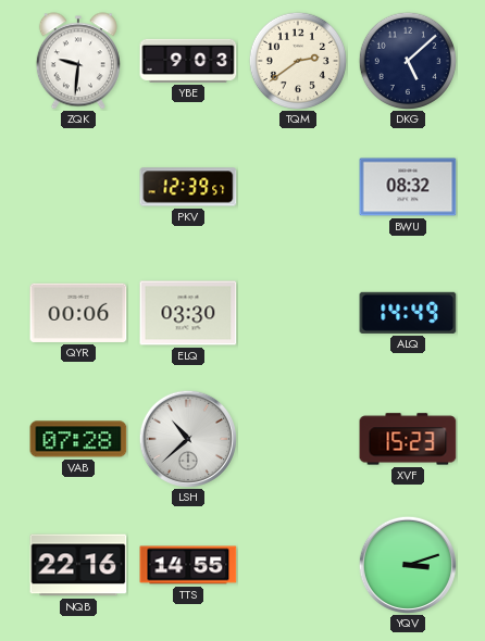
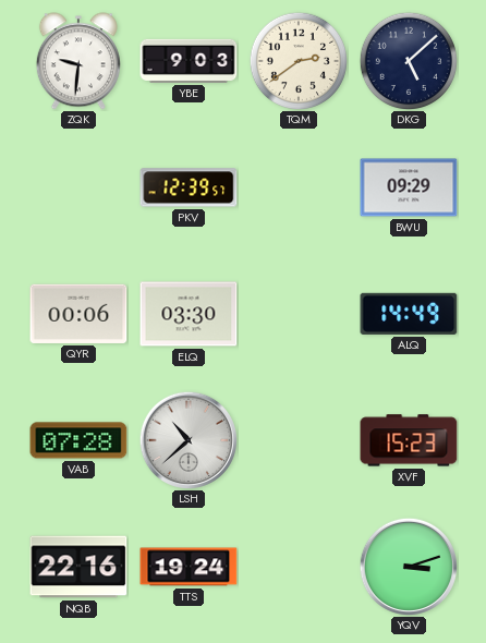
BWU: 08:32 -> 09:29 (409, 187)
TTS: 14:55 -> 19:24 (189, 567)
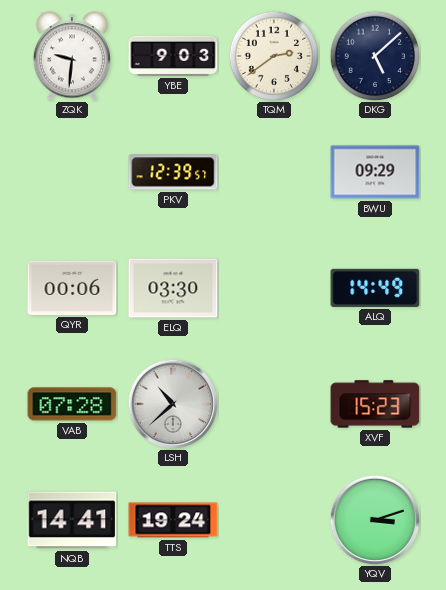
NQB: 22:16 -> 14:41 (72, 520)
